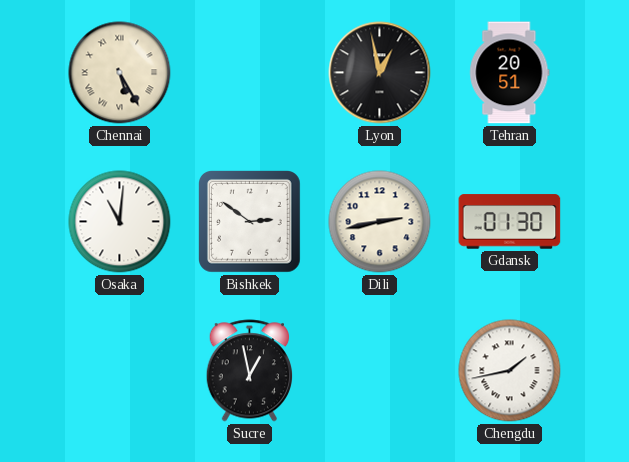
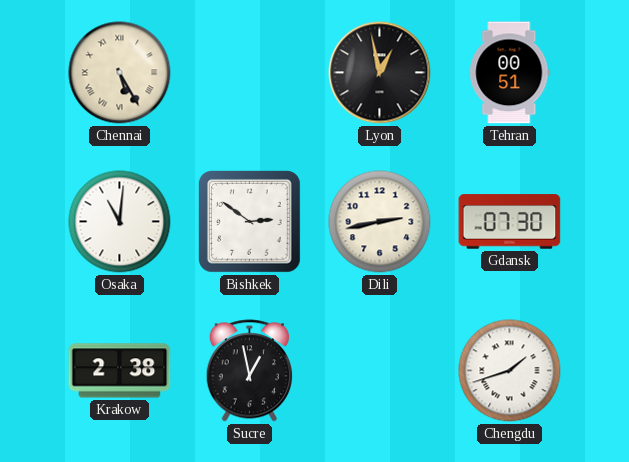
Tehran: 20:51 -> 00:51 (510, 73)
Gdansk: 01:30 -> 07:30 (510, 222)
Krakow: none -> 2:38 (120, 371)
Chengdu: 1:43 -> 1:42 (510, 371)
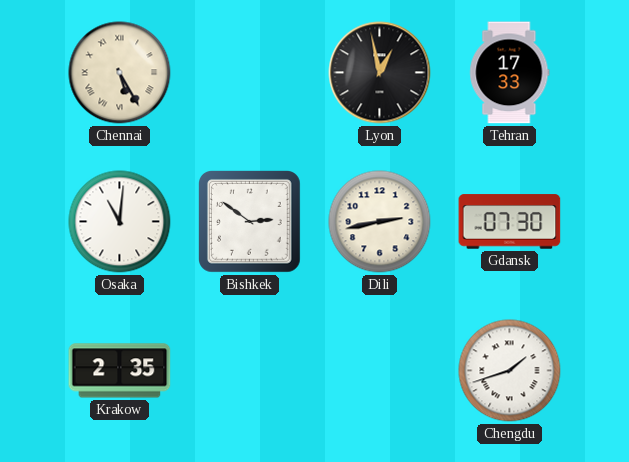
Tehran: 00:51 -> 17:33 (510, 73)
Krakow: 2:38 -> 2:35 (120, 371)
Sucre: 12:58 -> none (249, 371)
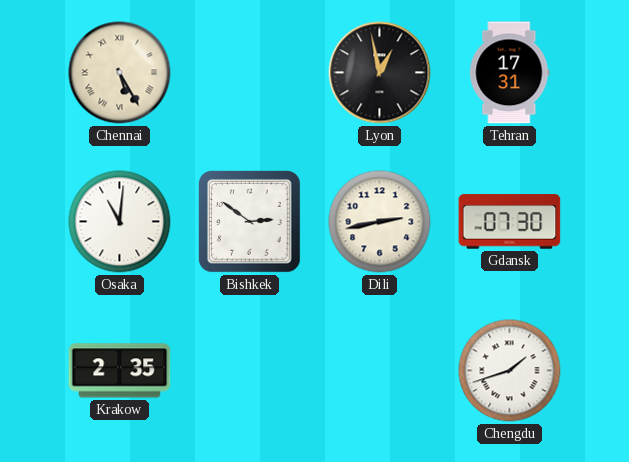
Tehran: 17:33 -> 17:31 (510, 73)
